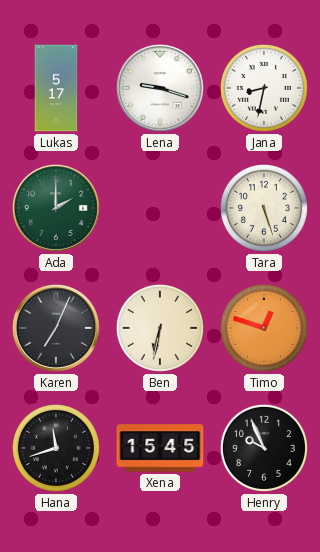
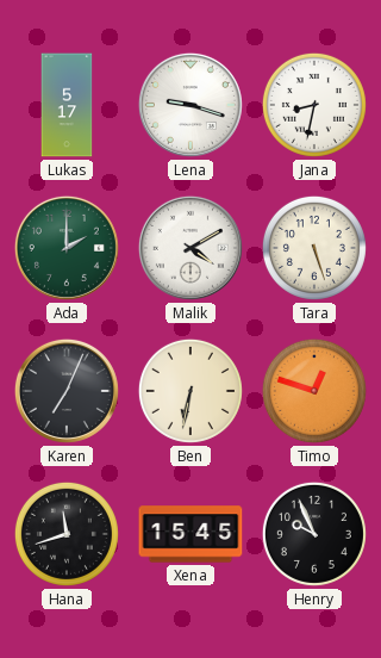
Malik: none -> 4:10 (190, 248)
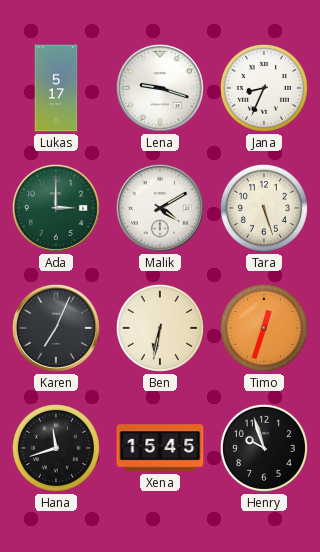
Jana: 8:32 -> 8:34 (264, 88)
Ada: 2:00 -> 3:00 (56, 208)
Timo: 12:48 -> 12:33 (264, 328)
Henry: 9:56 -> 9:57 (264, 448)
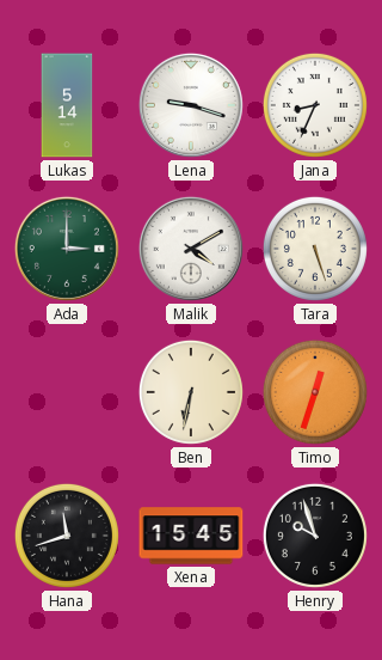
Lukas: 5:17 -> 5:14 (67, 105)
Karen: 7:04 -> none (56, 328)
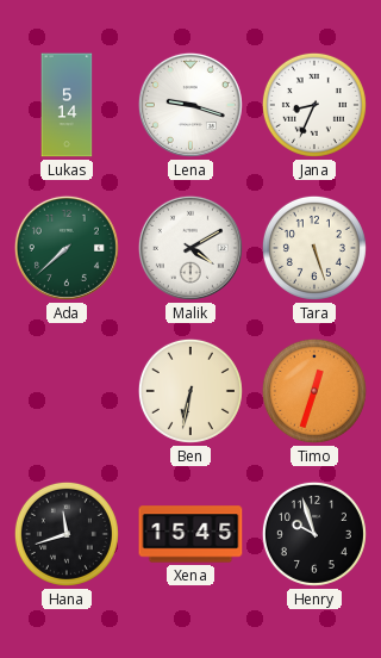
Ada: 3:00 -> 7:38 (67, 248)
